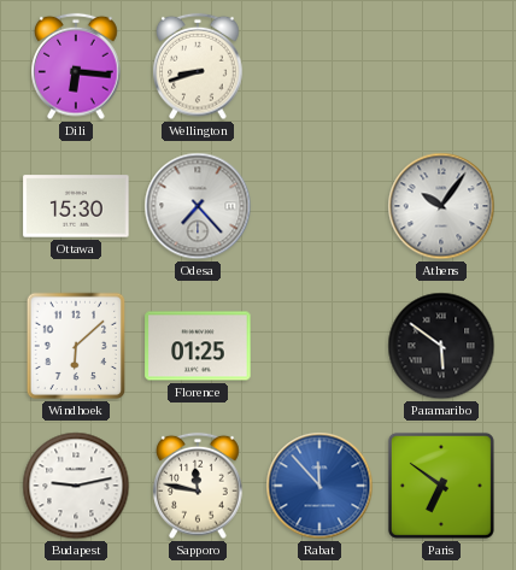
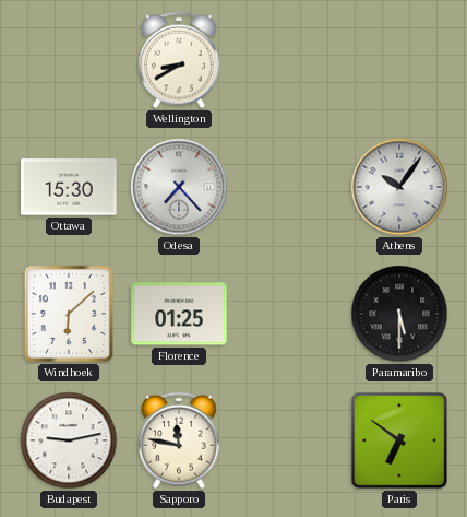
Dili: 6:16 -> none (76, 66)
Wellington: 8:42 -> 8:40 (179, 60)
Paramaribo: 5:51 -> 5:30 (399, 314)
Rabat: 11:53 -> none (319, 486)
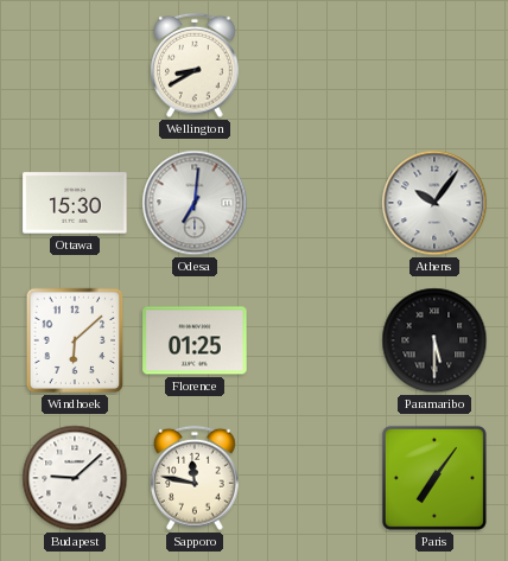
Odesa: 7:23 -> 7:01 (195, 203)
Budapest: 9:13 -> 9:08 (75, 478)
Paris: 6:51 -> 7:06 (434, 478)
